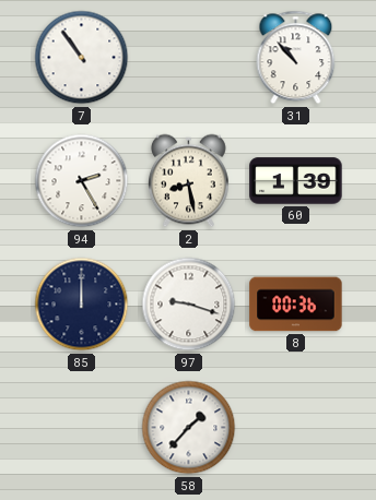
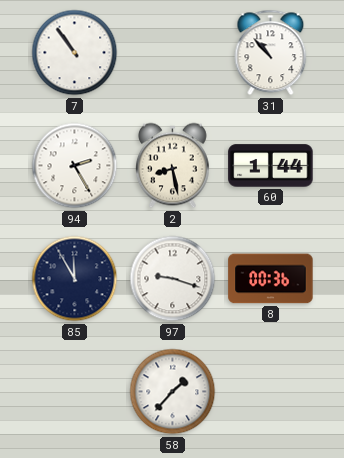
60: 1:39 -> 1:44 (271, 166)
85: 12:00 -> 11:55 (75, 279)
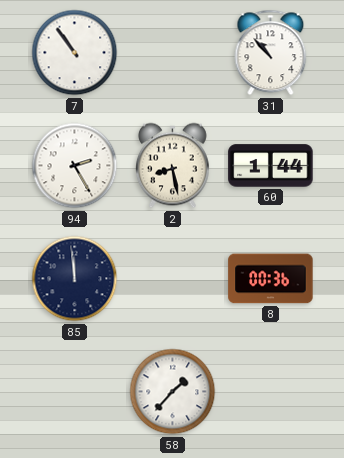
85: 11:55 -> 11:59 (75, 279)
97: 9:18 -> none (173, 279)
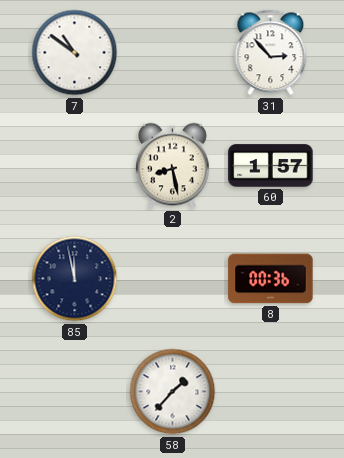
7: 10:54 -> 10:51 (75, 53)
31: 10:53 -> 2:53 (271, 53)
94: 2:25 -> none (75, 166)
60: 1:44 -> 1:57 (271, 166)
85: 11:59 -> 11:58 (75, 279)
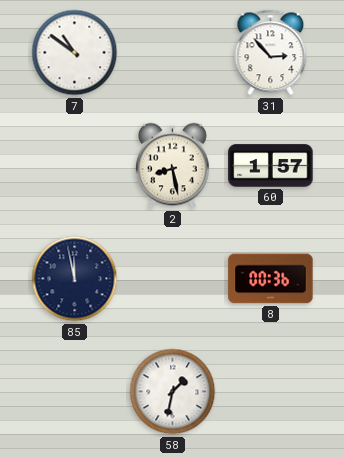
58: 1:37 -> 1:32 (173, 392)
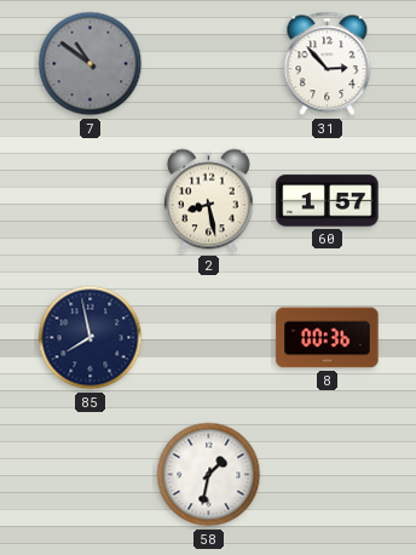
7 dial: white -> grey (91, 64)
85: 11:58 -> 7:58 (91, 338)
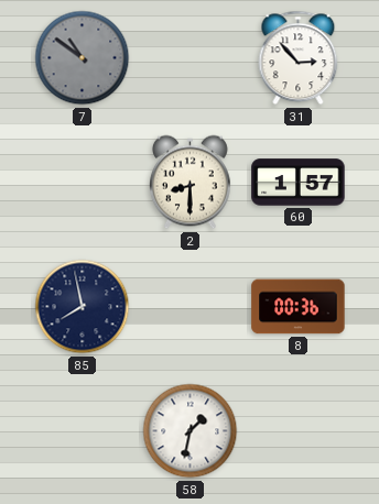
2: 8:28 -> 8:30 (191, 183)
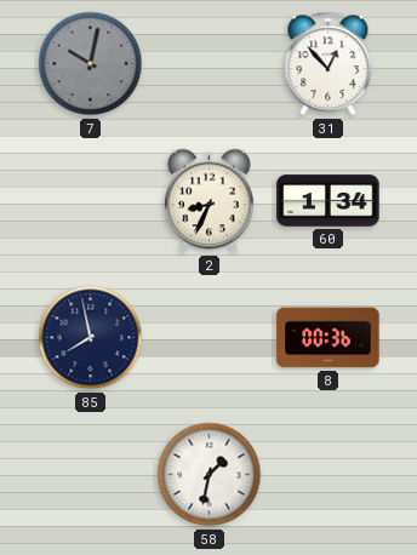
7: 10:51 -> 10:02 (91, 64)
31: 2:53 -> 12:53 (329, 64)
2: 8:30 -> 8:34 (210, 201)
60: 1:57 -> 1:34 (329, 201)
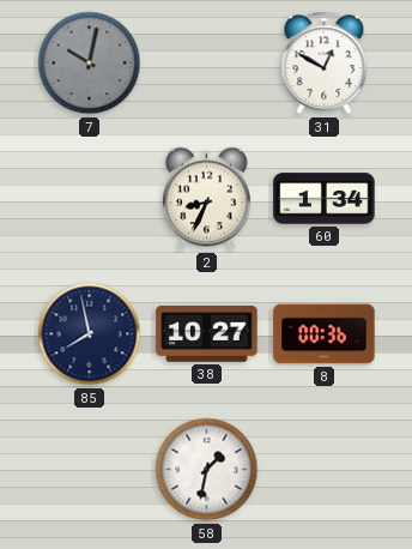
31: 12:53 -> 12:50 (325, 64)
38: none -> 10:27 (207, 334)
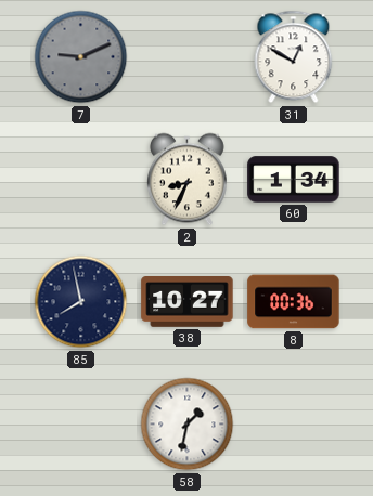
7: 10:02 -> 9:11 (81, 57)
